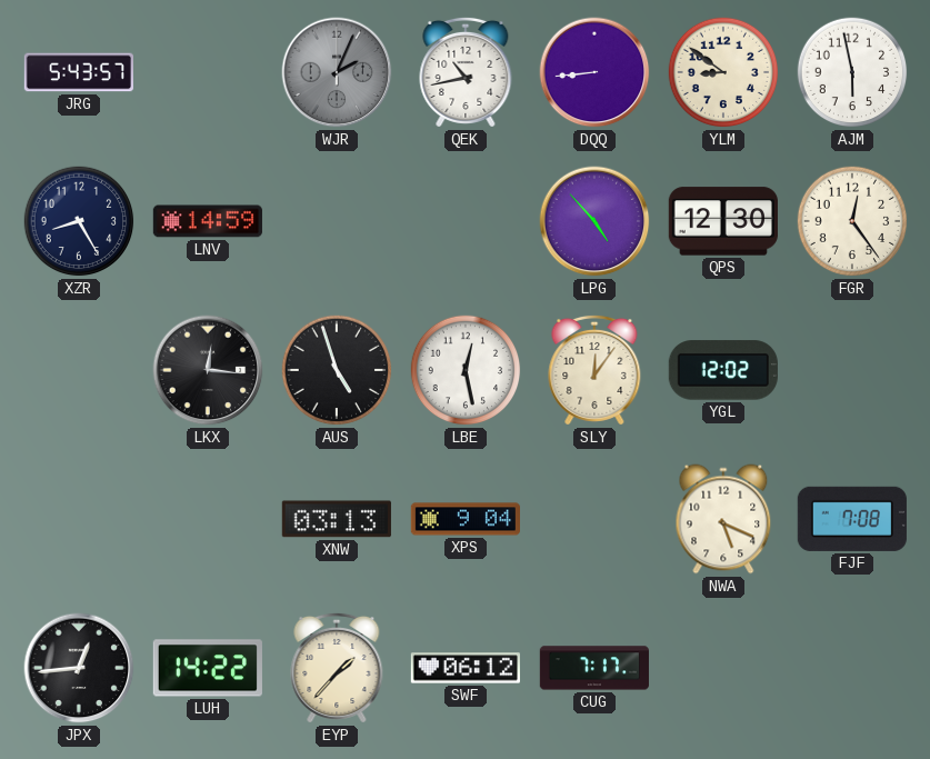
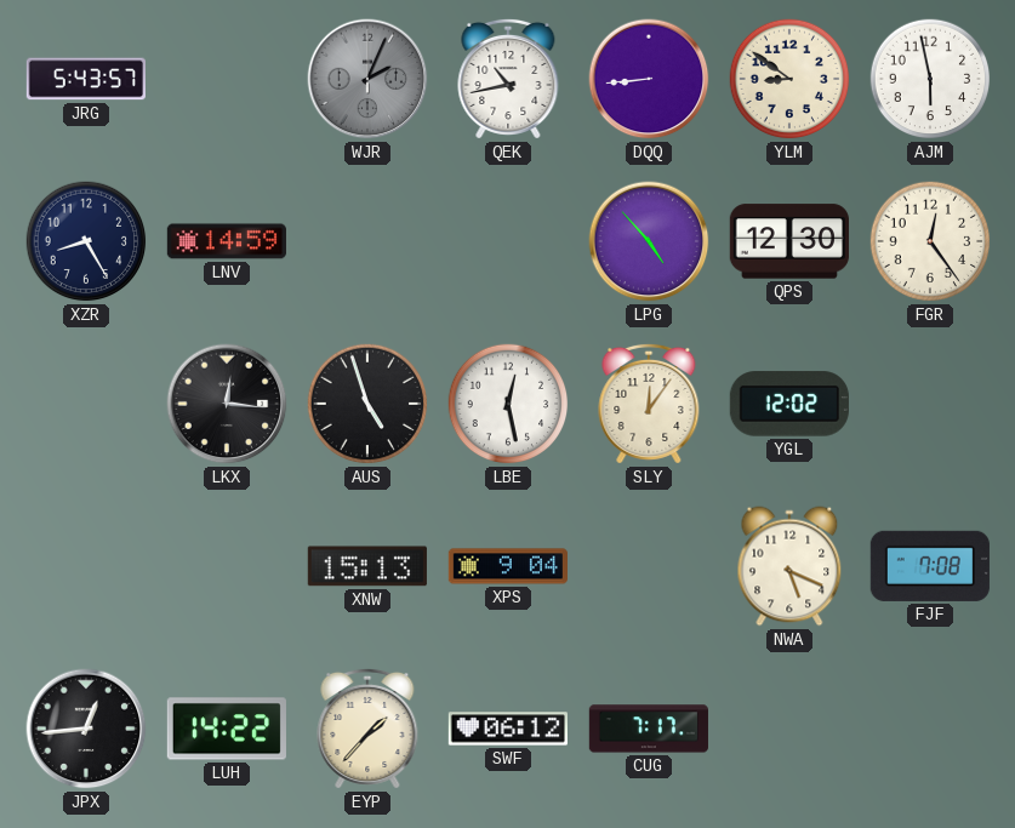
XNW: 03:13 -> 15:13 (367, 566)
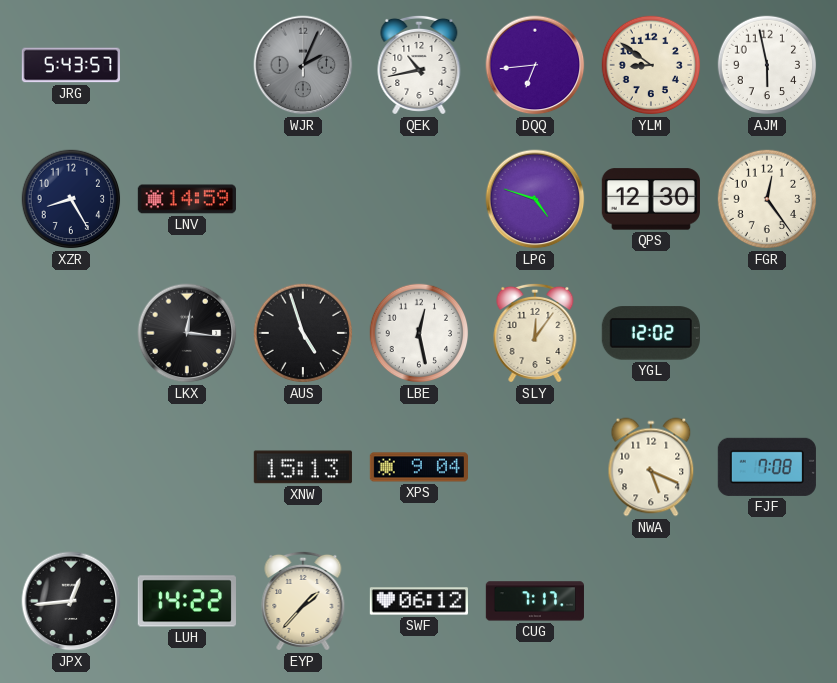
DQQ: 8:44 -> 6:44 (535, 65)
LPG: 4:53 -> 4:48 (535, 199)
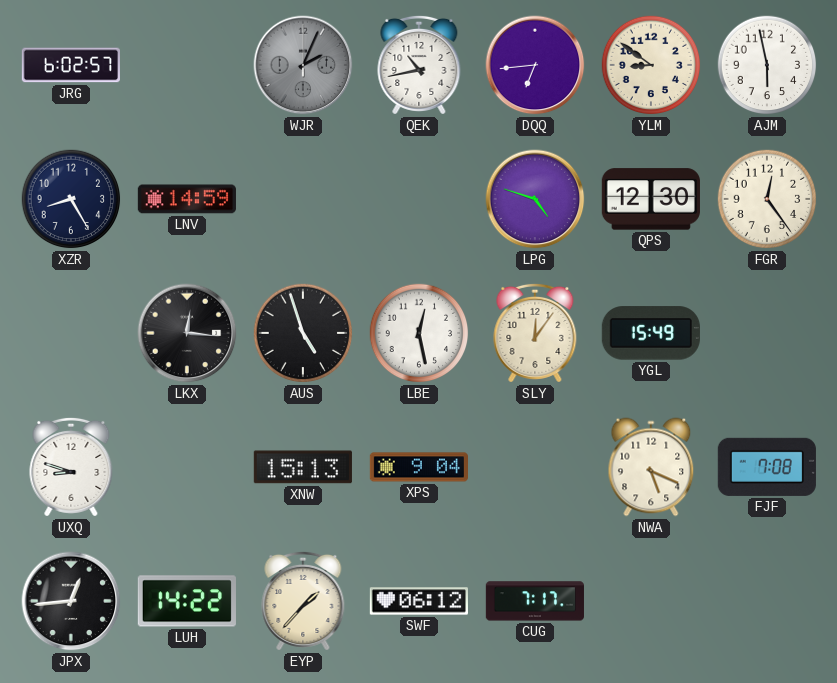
JRG: 5:43 -> 6:02 (70, 65)
YGL: 12:02 -> 15:49 (651, 333)
UXQ: none -> 8:48 (71, 467)
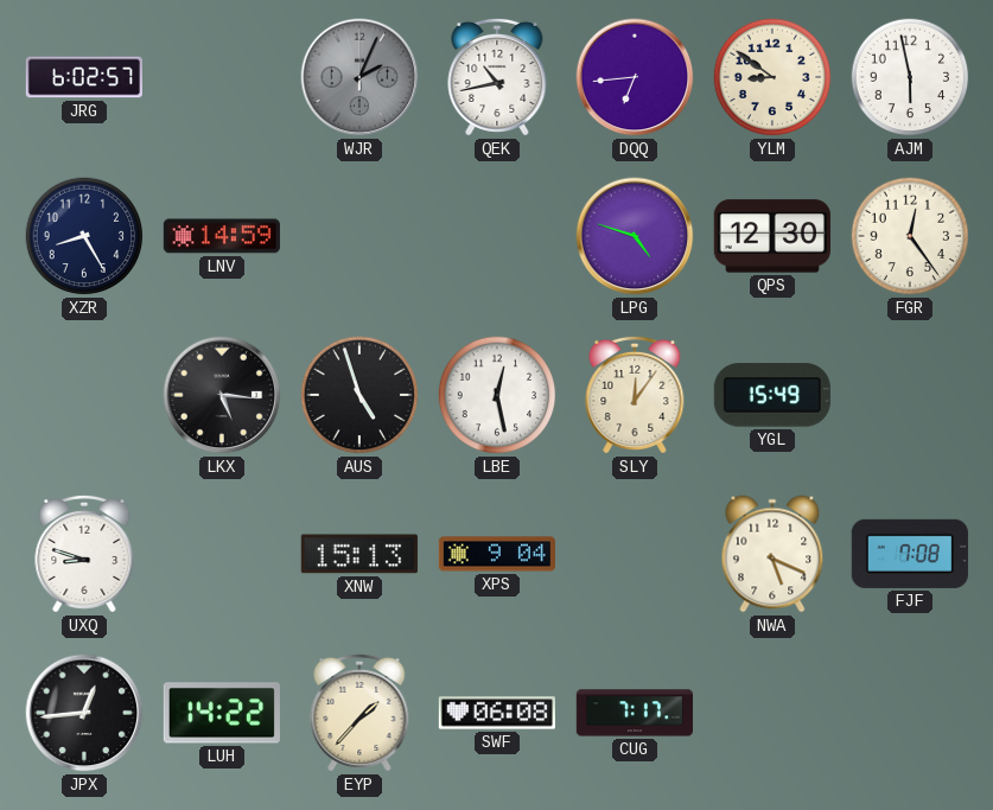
LKX: 12:16 -> 5:16 (222, 395)
SWF: 06:12 -> 06:08 (497, 713)
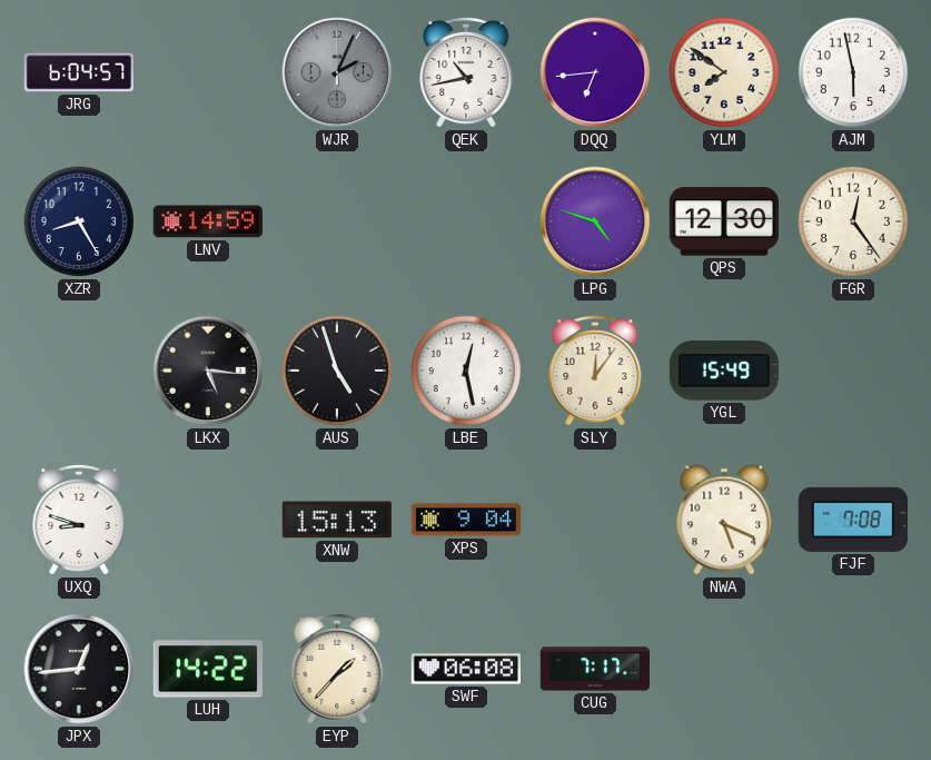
JRG: 6:02 -> 6:04 (78, 72)
YLM: 8:51 -> 7:51 (724, 72)
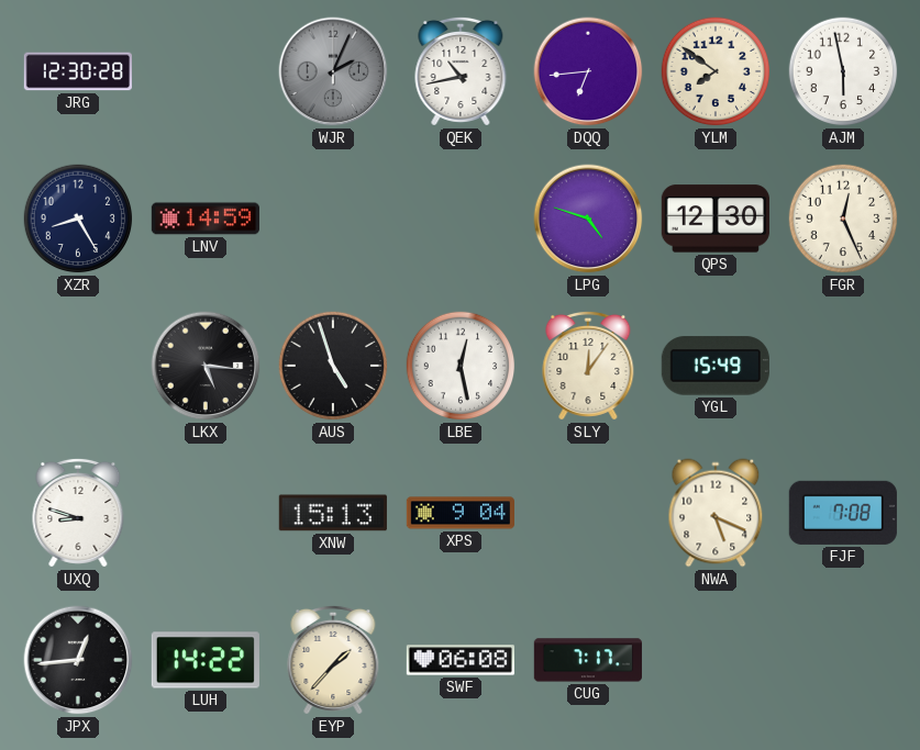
JRG: 6:04 -> 12:30 (77, 71)
FGR: 12:24 -> 12:26 (843, 219)
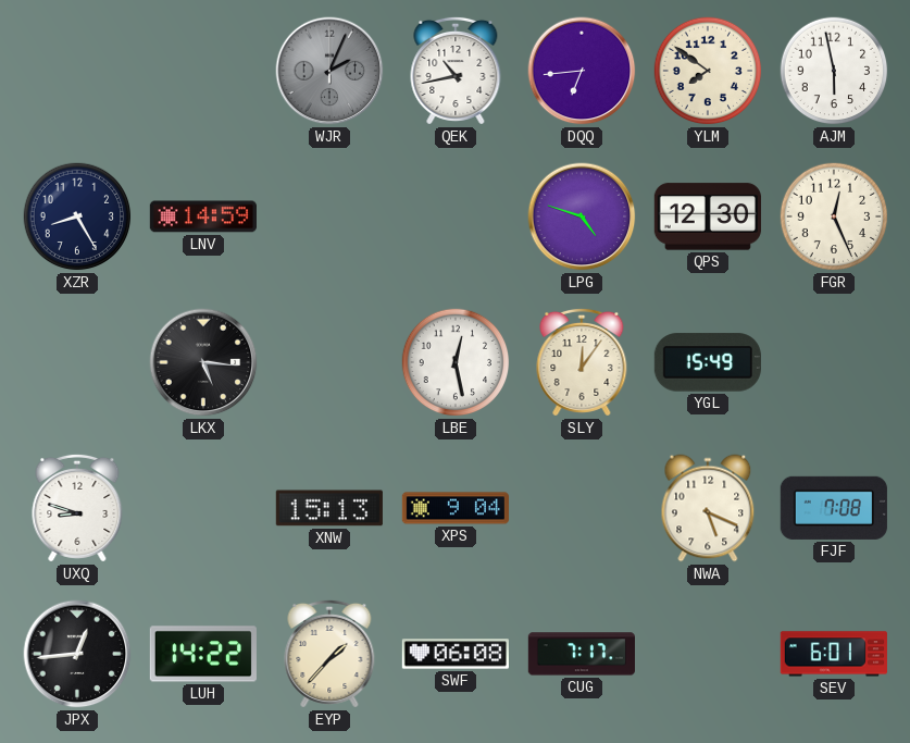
JRG: 12:30 -> none (77, 71)
AUS: 4:57 -> none (333, 366)
SEV: none -> 6:01 (834, 654)
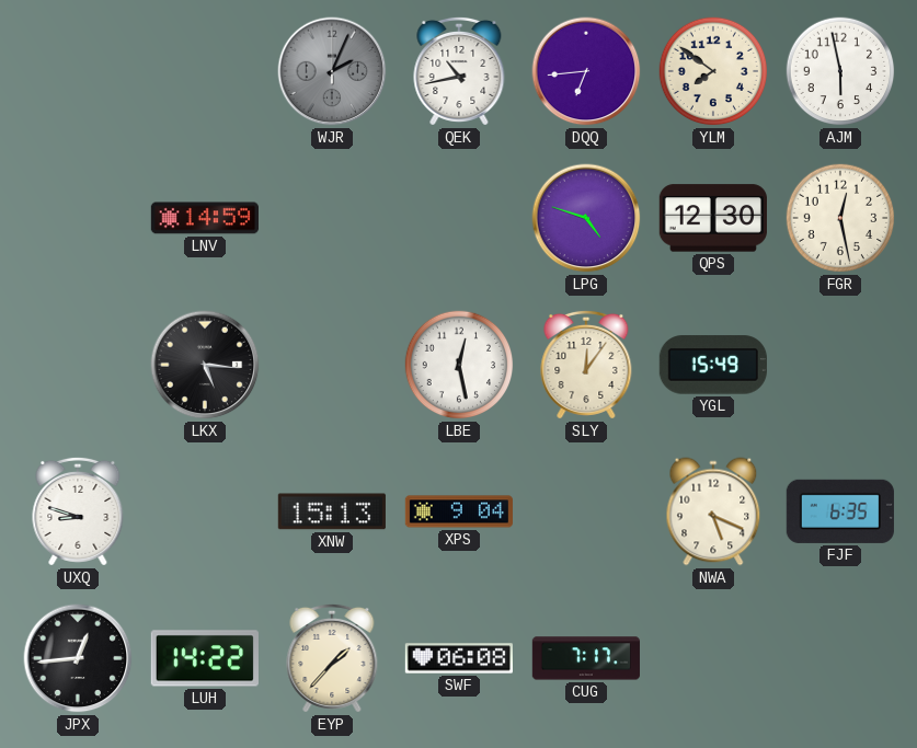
XZR: 8:25 -> none (77, 216)
FGR: 12:26 -> 12:28 (840, 218)
FJF: 7:08 -> 6:35 (840, 511)
SEV: 6:01 -> none (834, 654)
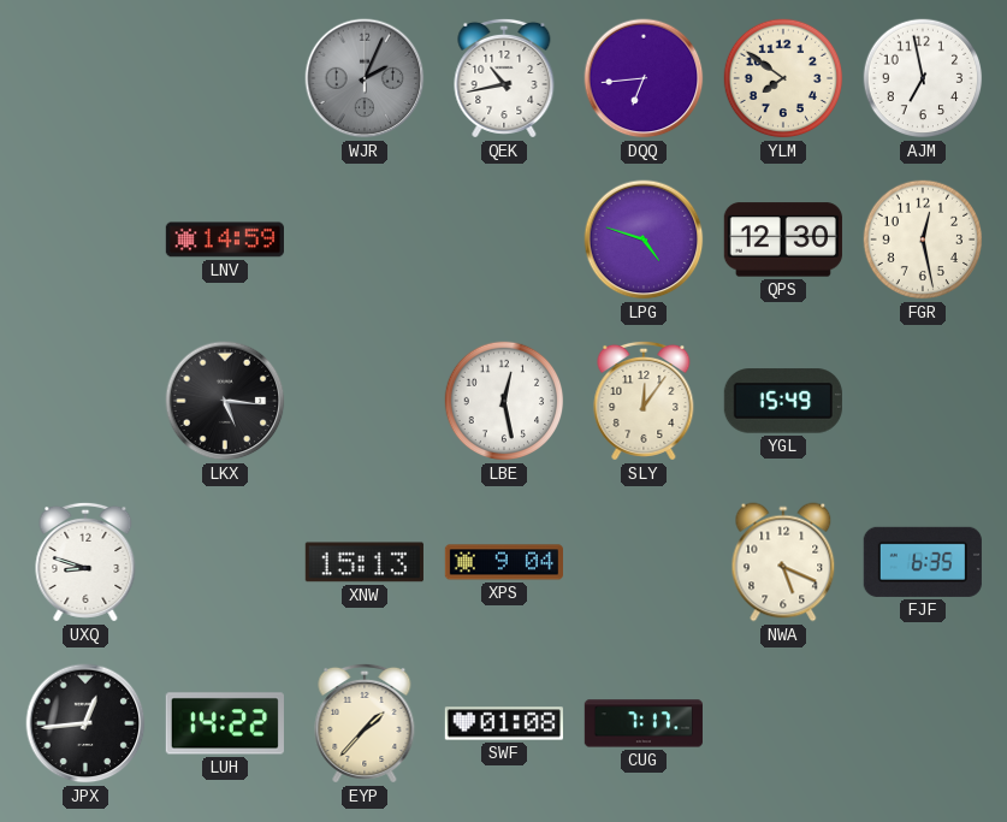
AJM: 5:58 -> 6:58 (923, 78)
SWF: 06:08 -> 01:08 (504, 723)
